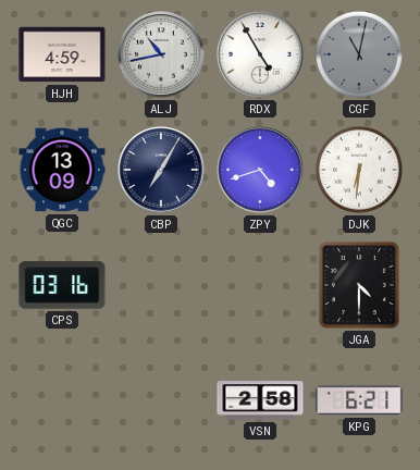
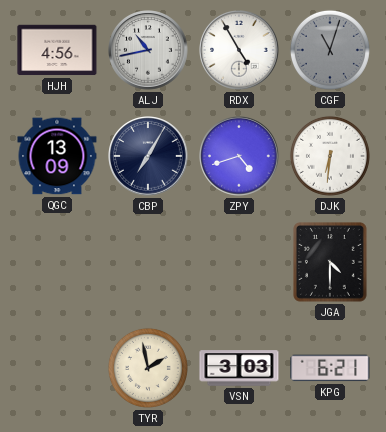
HJH: 4:59 -> 4:56 (57, 50)
CGF: 11:02 -> 11:03 (330, 50)
CPS: 03:16 -> none (62, 285)
TYR: none -> 1:58 (148, 368)
VSN: 2:58 -> 3:03 (239, 368)
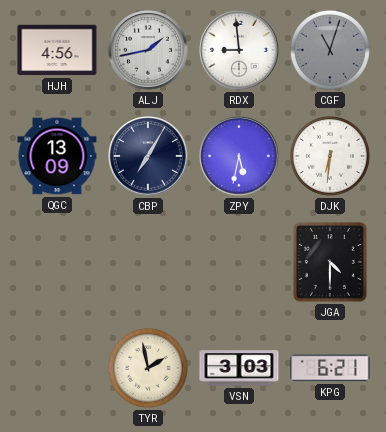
ALJ: 10:43 -> 1:43 (148, 50)
RDX: 4:55 -> 8:59 (239, 50)
ZPY: 4:42 -> 5:32 (239, 156)
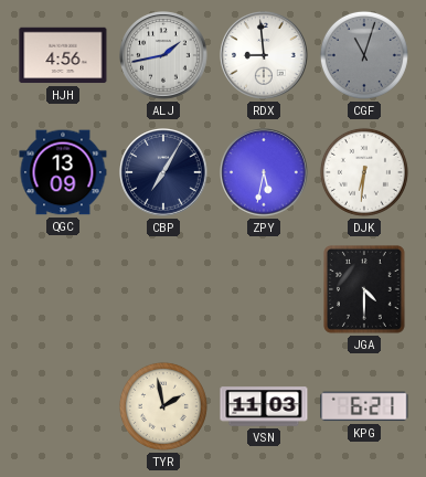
VSN: 3:03 -> 11:03 (264, 406)
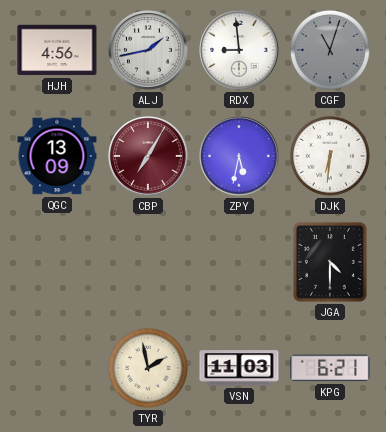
CBP dial: navy -> burgundy (148, 156)
